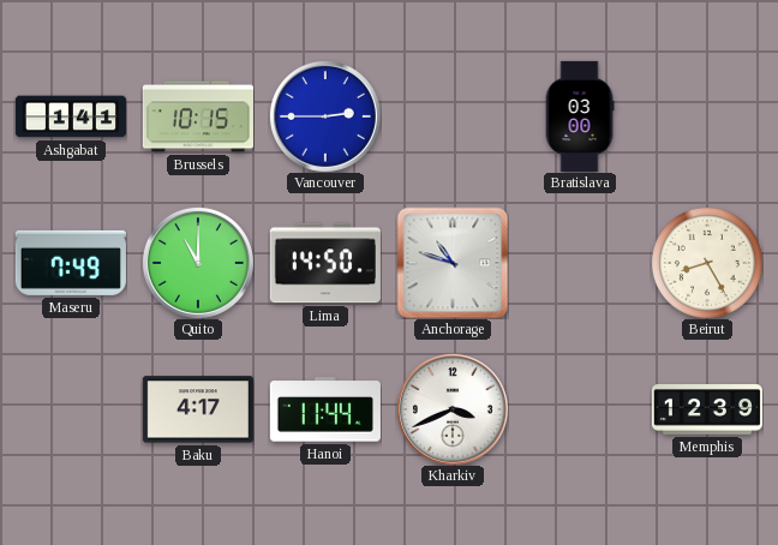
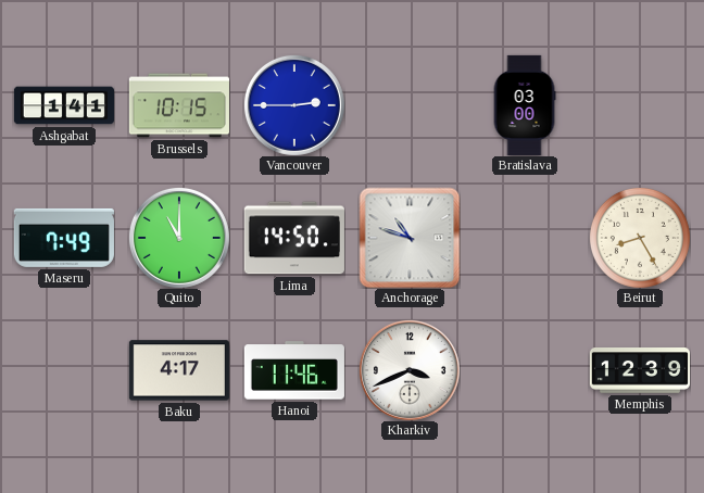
Hanoi: 11:44 -> 11:46 (294, 370)
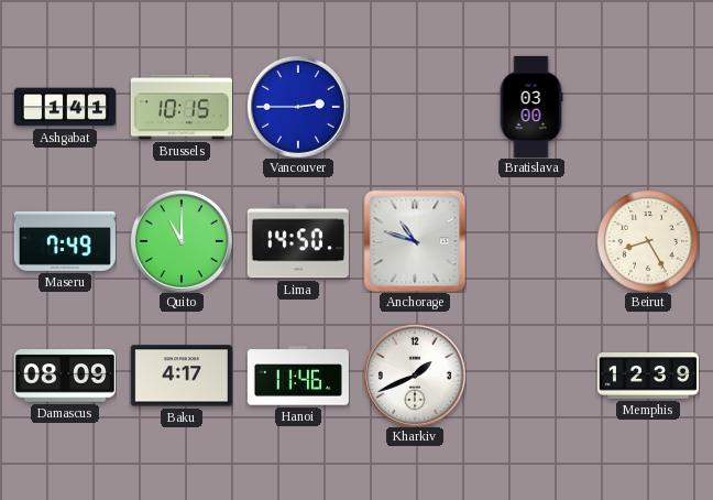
Damascus: none -> 08:09 (65, 376)
Kharkiv: 3:41 -> 1:41 (415, 376)
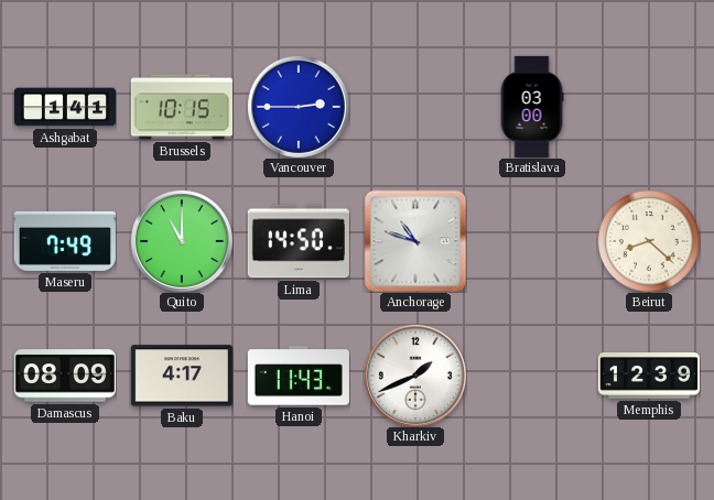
Beirut: 8:25 -> 8:22 (649, 241)
Hanoi: 11:46 -> 11:43 (299, 376)
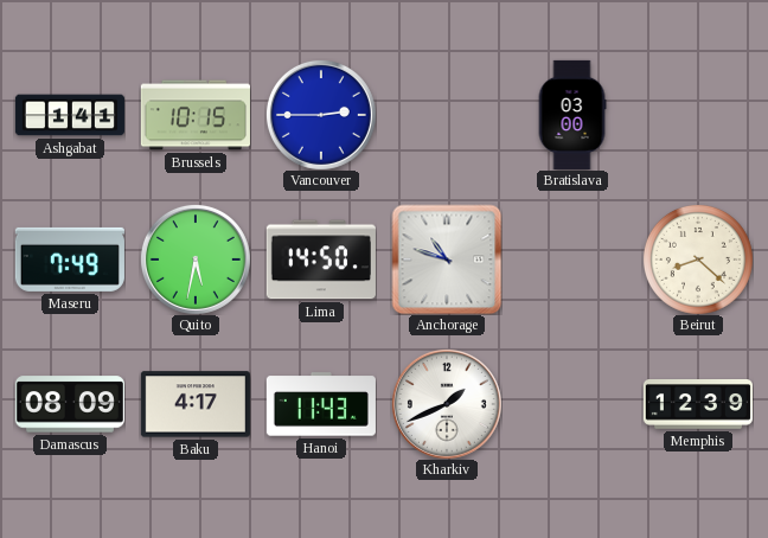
Quito: 11:00 -> 5:32 (196, 260)
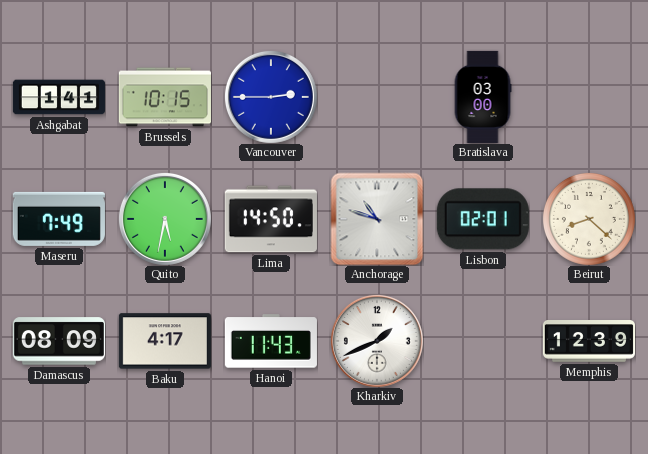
Lisbon: none -> 02:01 (483, 219)
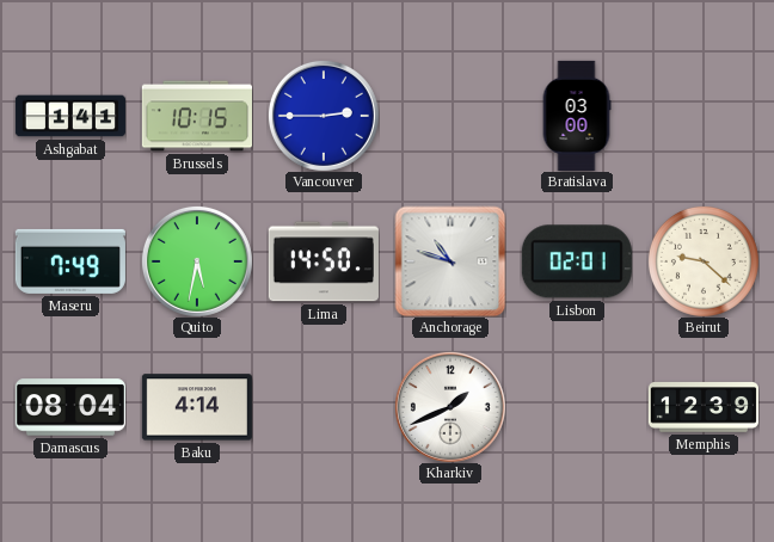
Beirut: 8:22 -> 9:22 (704, 261)
Damascus: 08:09 -> 08:04 (70, 407)
Baku: 4:17 -> 4:14 (197, 407)
Hanoi: 11:43 -> none (271, 341)
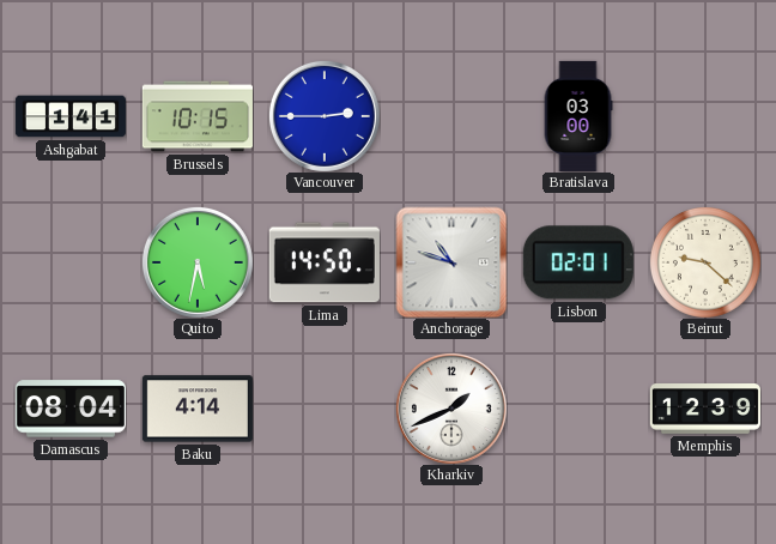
Maseru: 7:49 -> none (70, 261)
